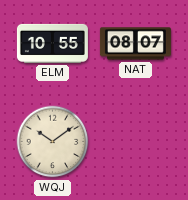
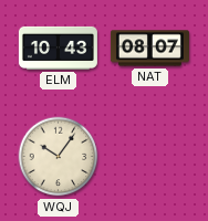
ELM: 10:55 -> 10:43 (58, 48)
WQJ: 10:09 -> 10:06 (59, 157)
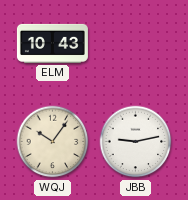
NAT: 08:07 -> none (149, 49)
JBB: none -> 9:13 (136, 142)
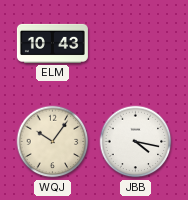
JBB: 9:13 -> 4:17 (136, 142)
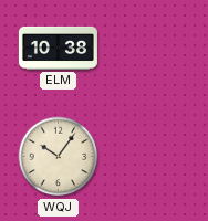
ELM: 10:43 -> 10:38 (58, 48)
JBB: 4:17 -> none (136, 142)
